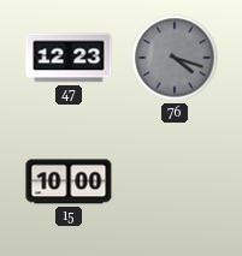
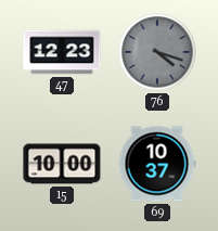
69: none -> 10:37 (157, 164)
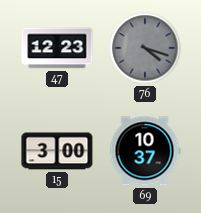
15: 10:00 -> 3:00 (57, 151)
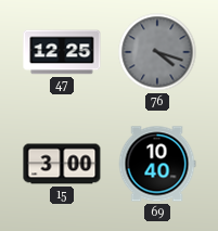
47: 12:23 -> 12:25 (62, 52)
69: 10:37 -> 10:40 (157, 164)
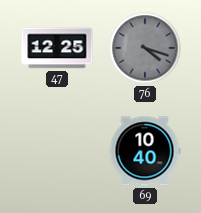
15: 3:00 -> none (62, 164)
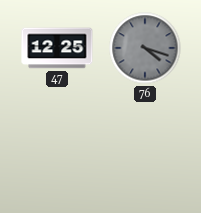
69: 10:40 -> none (145, 151)
